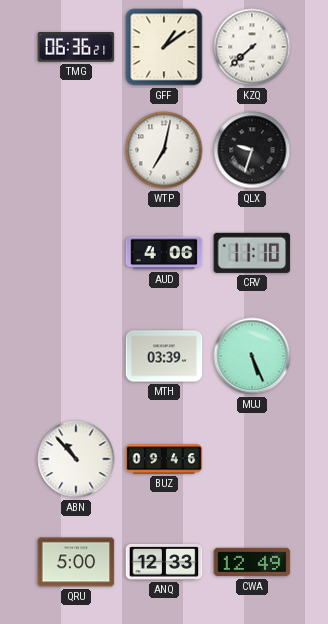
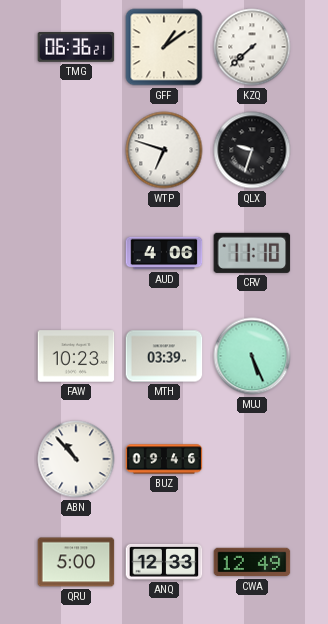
WTP: 7:02 -> 6:48 (164, 150)
FAW: none -> 10:23 (76, 356)
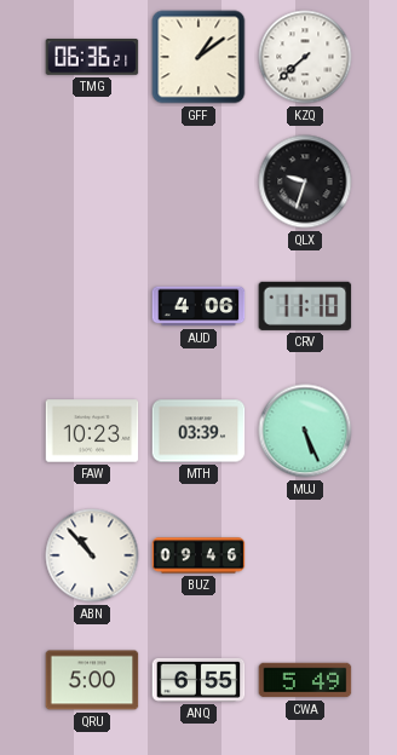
WTP: 6:48 -> none (164, 150)
ANQ: 12:33 -> 6:55 (198, 680)
CWA: 12:49 -> 5:49 (305, 680)
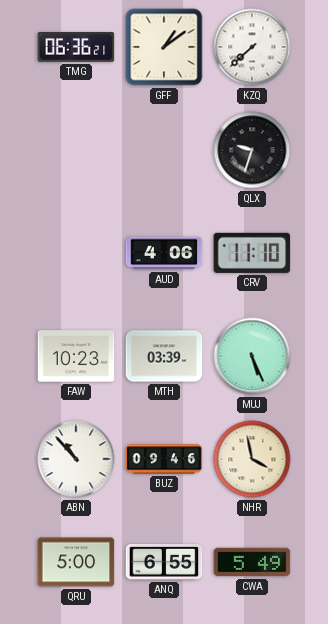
NHR: none -> 3:58 (252, 459)
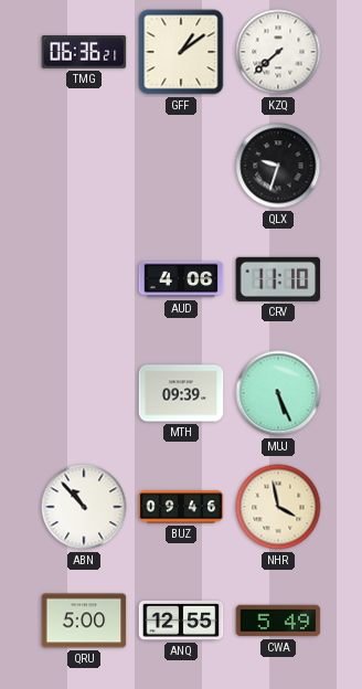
FAW: 10:23 -> none (76, 356)
MTH: 03:39 -> 09:39 (181, 393)
ANQ: 6:55 -> 12:55 (181, 621)
